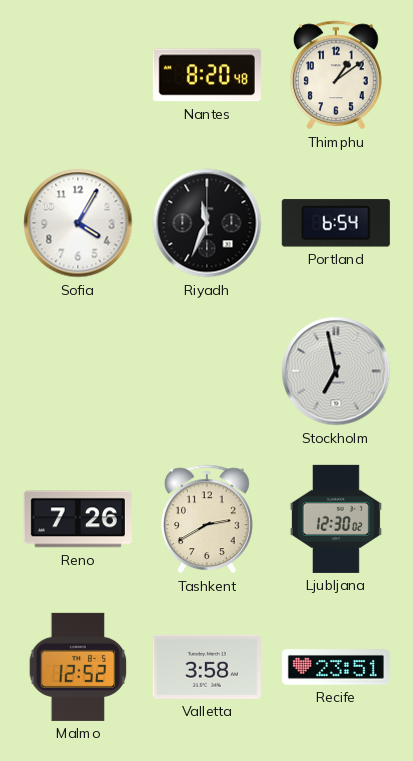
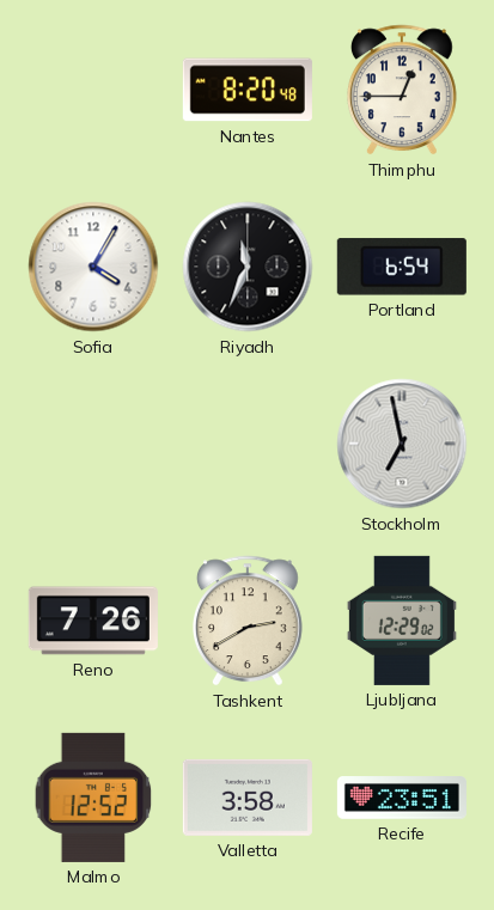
Thimphu: 1:09 -> 12:45 (402, 90)
Ljubljana: 12:30 -> 12:29 (402, 621)
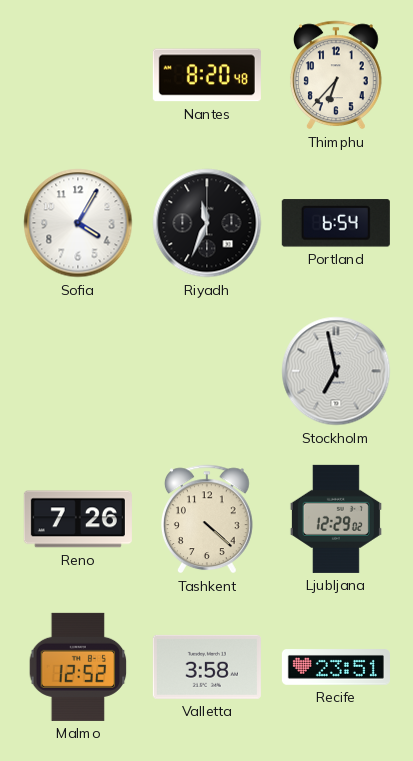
Thimphu: 12:45 -> 6:37 (336, 75)
Tashkent: 2:40 -> 4:22 (207, 519)
